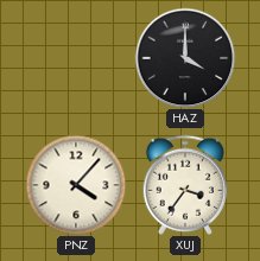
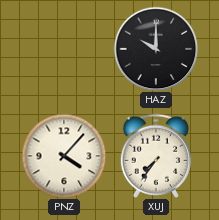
HAZ: 4:00 -> 10:00 (156, 49)
XUJ: 3:36 -> 7:36 (156, 156)
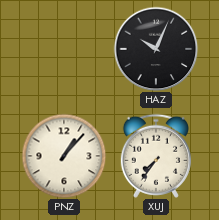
HAZ: 10:00 -> 10:04 (156, 49)
PNZ: 4:07 -> 1:07 (64, 156)
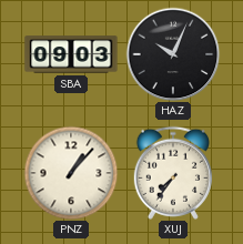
SBA: none -> 09:03 (71, 54)
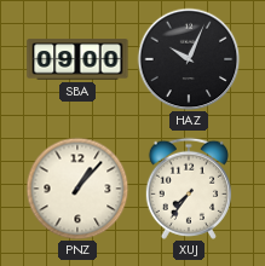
SBA: 09:03 -> 09:00 (77, 59)
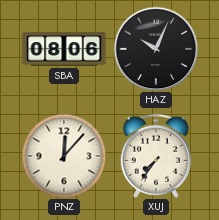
SBA: 09:00 -> 08:06 (64, 49)
PNZ: 1:07 -> 12:07 (64, 156)
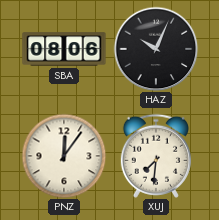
PNZ: 12:07 -> 12:06 (64, 156)
XUJ: 7:36 -> 7:31 (156, 156)
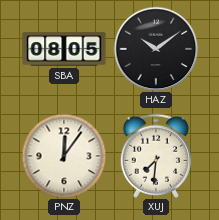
SBA: 08:06 -> 08:05 (64, 49)
HAZ: 10:04 -> 10:09 (156, 49)
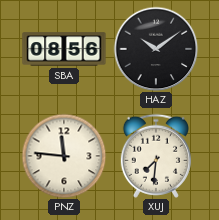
SBA: 08:05 -> 08:56 (64, 49)
PNZ: 12:06 -> 11:46 (64, 156)
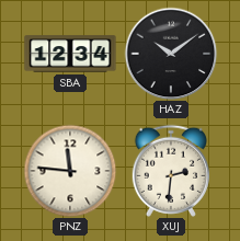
SBA: 08:56 -> 12:34 (70, 54)
XUJ: 7:31 -> 2:31 (171, 171)
